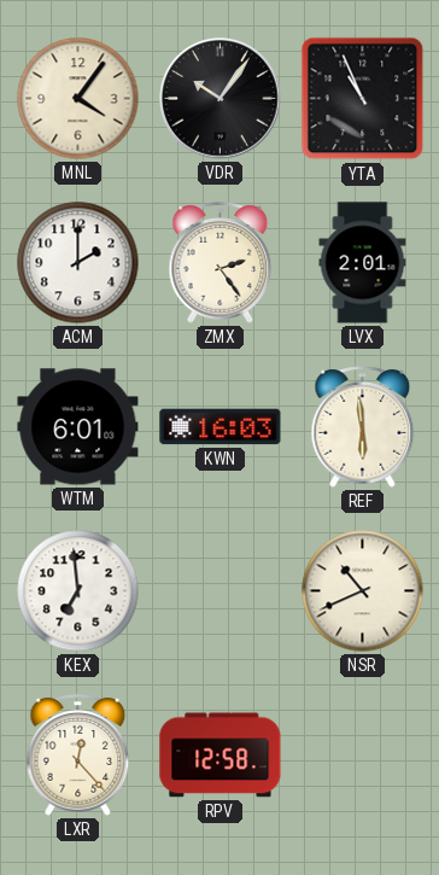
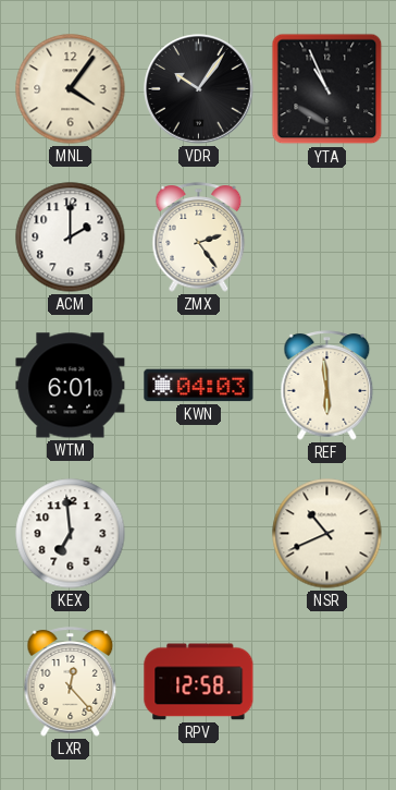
LVX: 2:01 -> none (363, 263)
KWN: 16:03 -> 04:03 (199, 386)
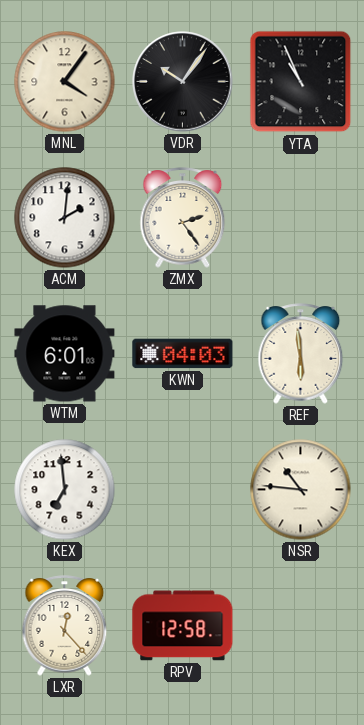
ACM: 2:00 -> 2:01 (65, 218)
NSR: 10:41 -> 10:46 (301, 490)
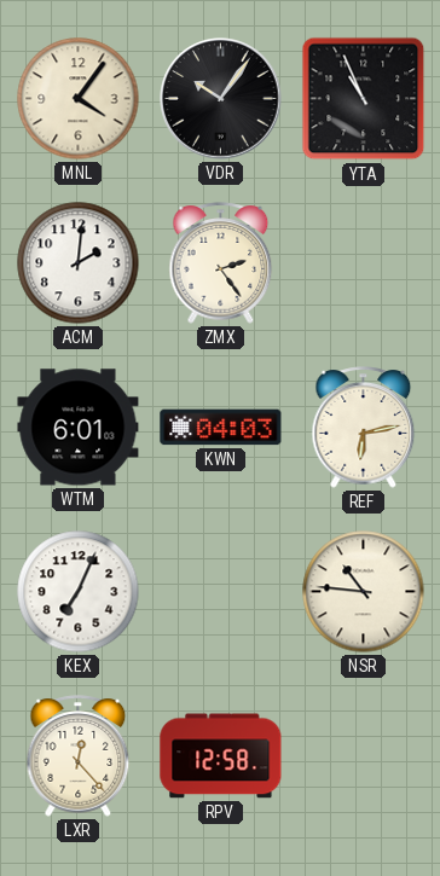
REF: 5:59 -> 6:13 (364, 428)
KEX: 6:59 -> 7:04 (79, 592)
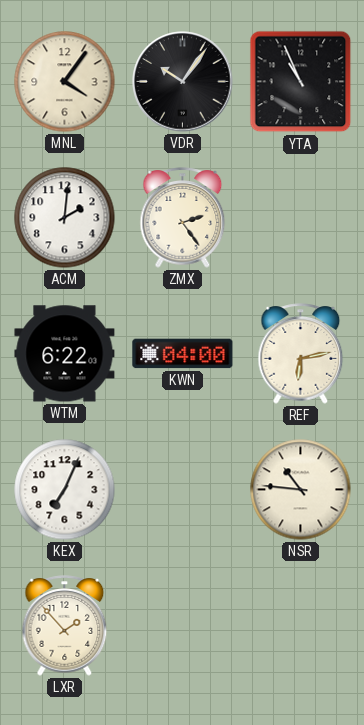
WTM: 6:01 -> 6:22 (65, 354)
KWN: 04:03 -> 04:00 (183, 354)
LXR: 12:23 -> 1:53 (65, 626)
RPV: 12:58 -> none (221, 756)
